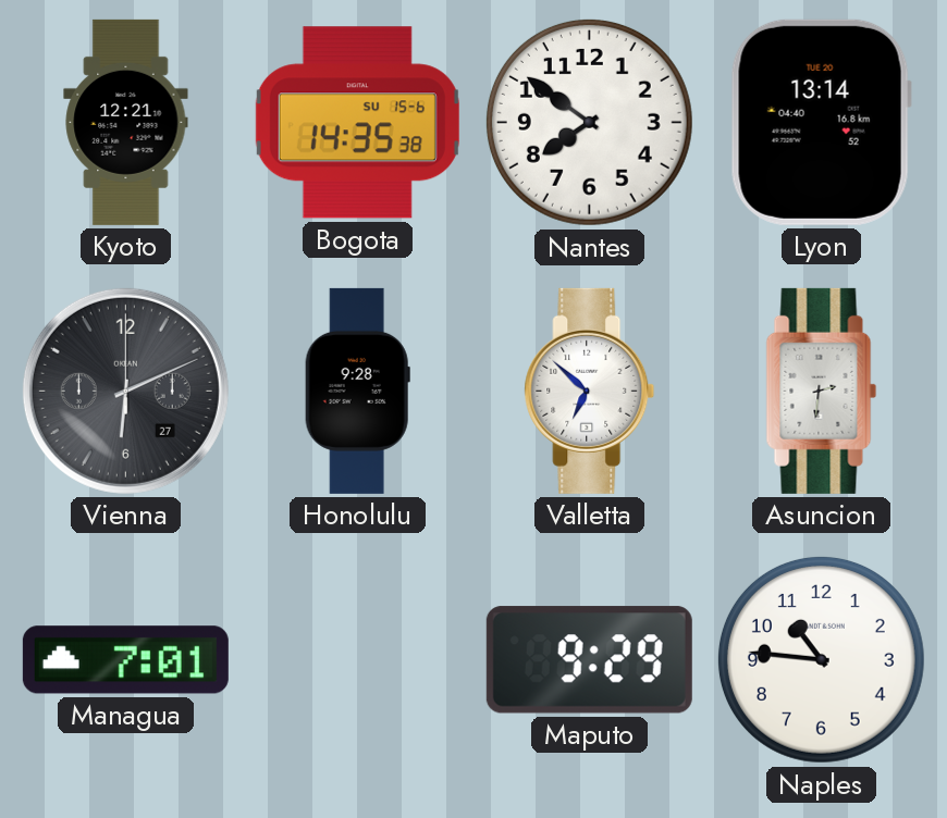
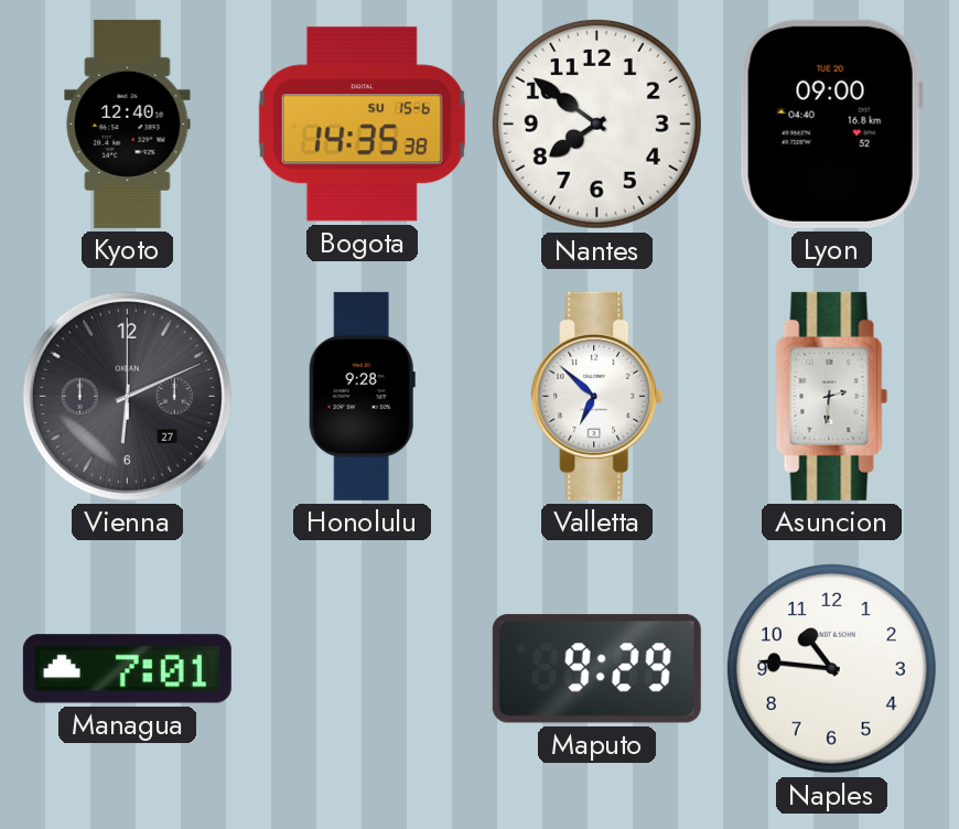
Kyoto: 12:21 -> 12:40 (128, 123)
Lyon: 13:14 -> 09:00 (831, 123)
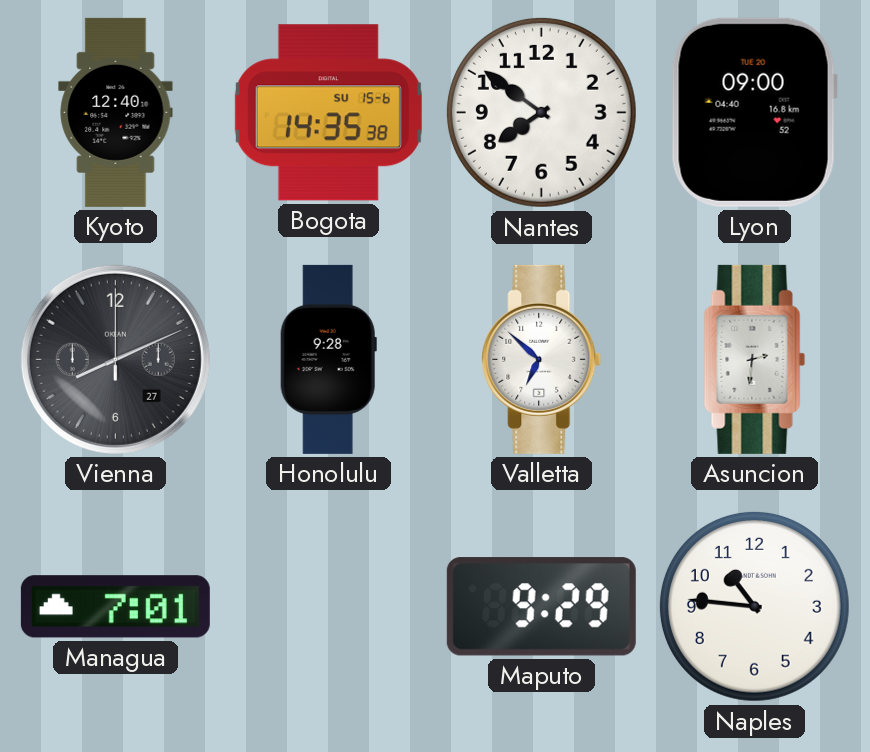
Vienna: 6:11 -> 8:11 (115, 359)
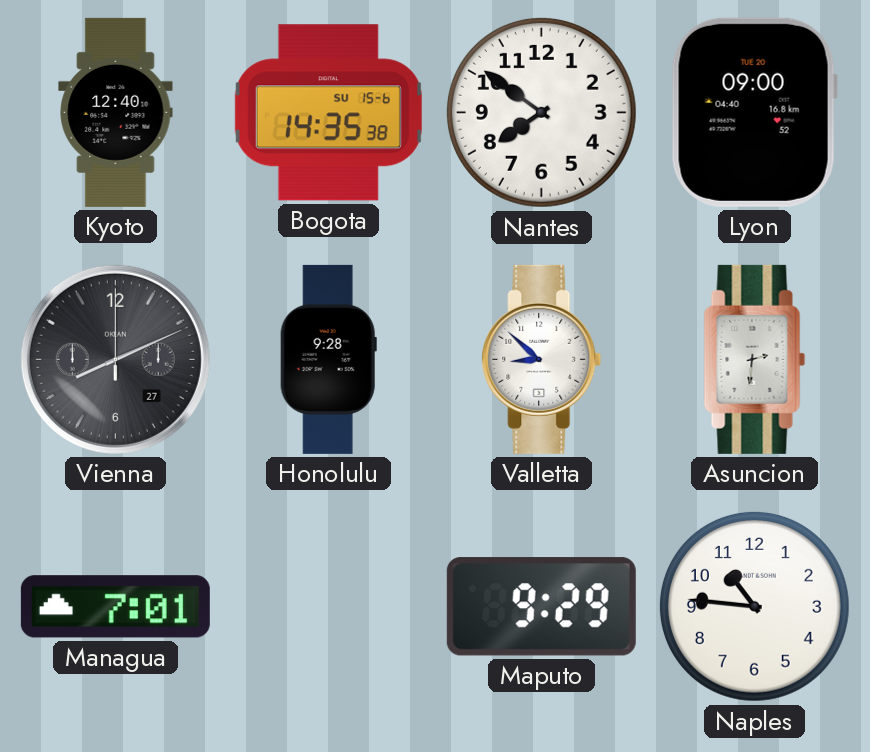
Valletta: 6:52 -> 8:52 (542, 359)
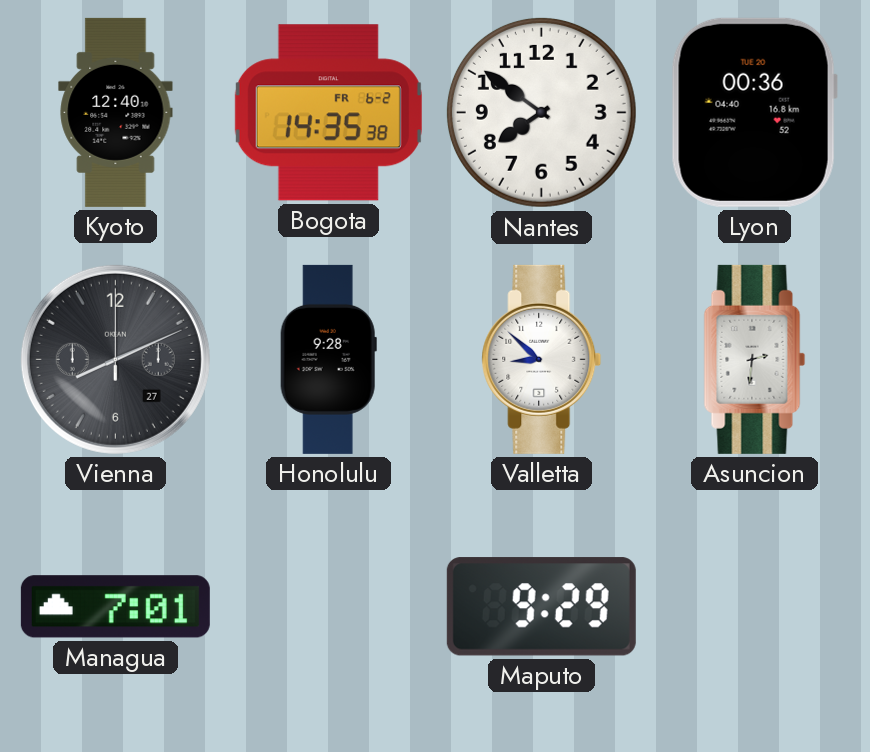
Bogota date: SU 15-6 -> FR 6-2 (328, 113)
Lyon: 09:00 -> 00:36 (754, 112)
Naples: 10:46 -> none (754, 606)
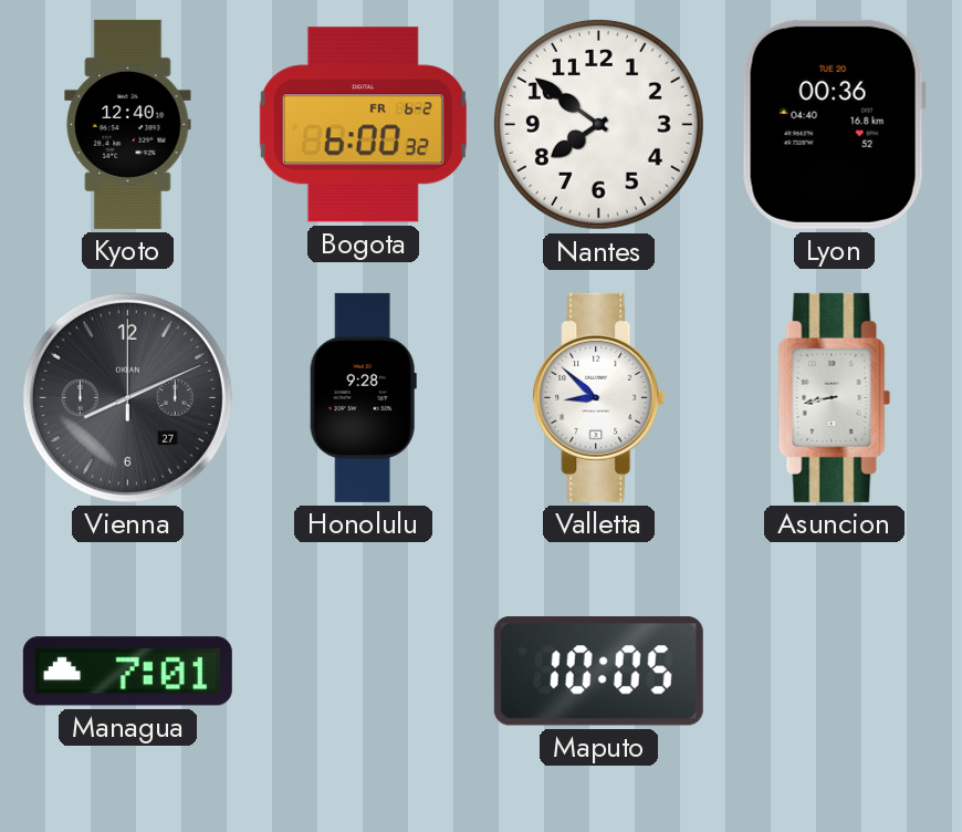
Bogota: 14:35 -> 6:00 (363, 125)
Asuncion: 2:31 -> 8:43 (835, 397)
Maputo: 9:29 -> 10:05 (598, 672)
